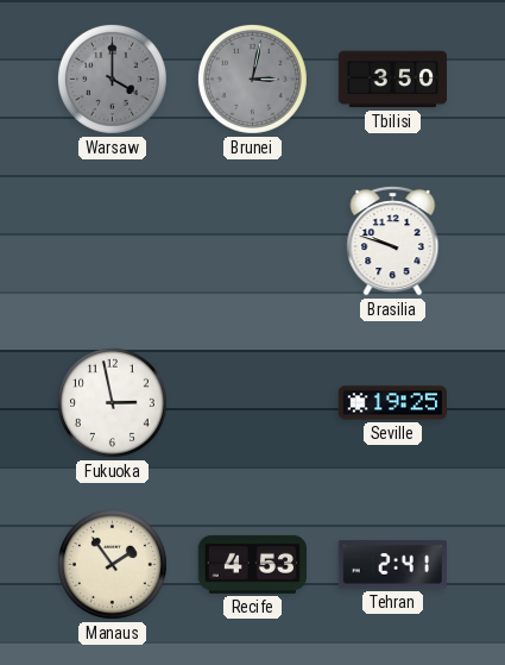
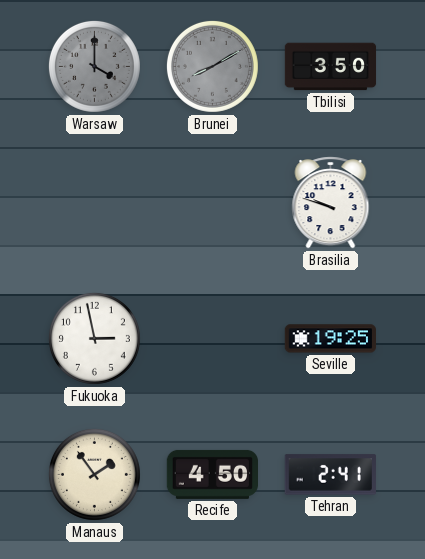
Brunei: 3:02 -> 8:10 (212, 66)
Recife: 4:53 -> 4:50 (212, 474)
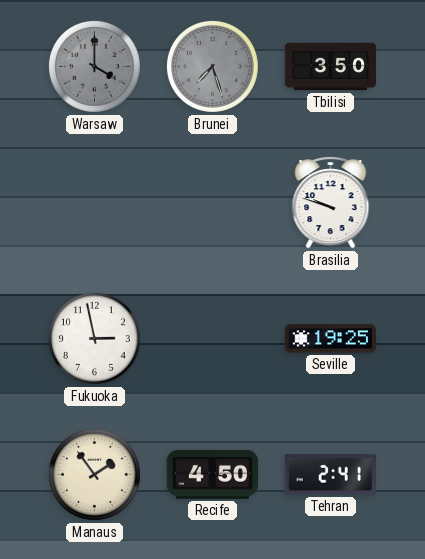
Brunei: 8:10 -> 7:27 (212, 66)
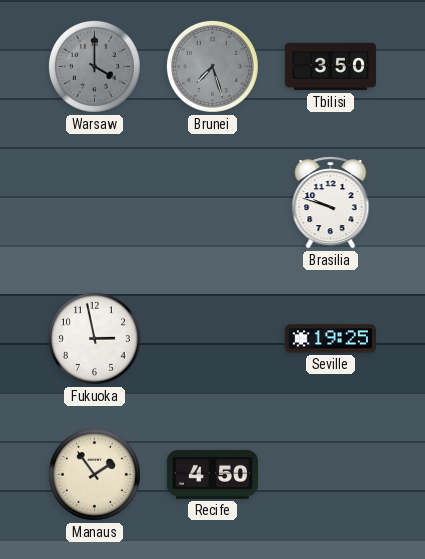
Tehran: 2:41 -> none (330, 475)
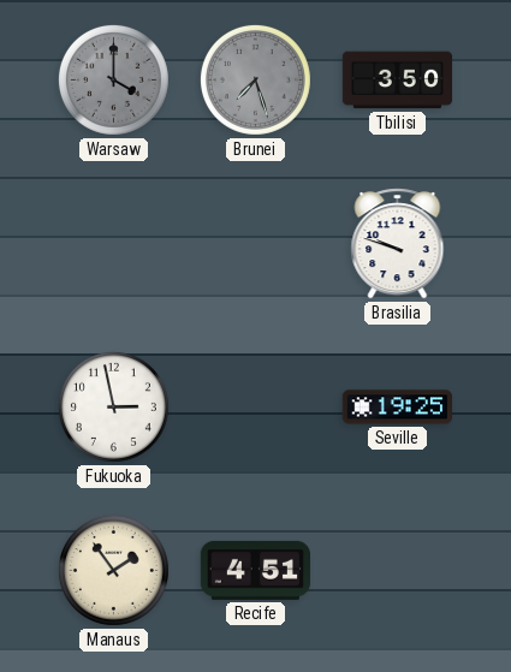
Recife: 4:50 -> 4:51 (255, 570)
